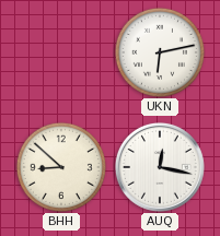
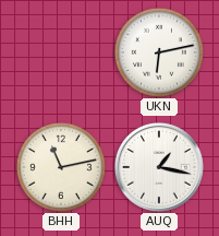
BHH: 8:52 -> 11:13 (61, 167)
AUQ: 12:17 -> 1:17 (159, 167)
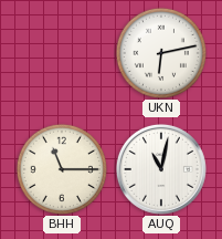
BHH: 11:13 -> 11:15 (62, 169)
AUQ: 1:17 -> 11:02 (161, 169)
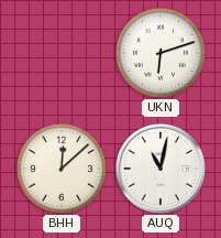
UKN: 6:13 -> 6:12 (161, 53)
BHH: 11:15 -> 12:08 (62, 169)
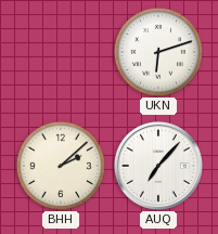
BHH: 12:08 -> 2:08 (61, 166)
AUQ: 11:02 -> 7:07 (158, 166)
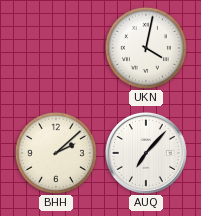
UKN: 6:12 -> 4:02 (146, 48)
